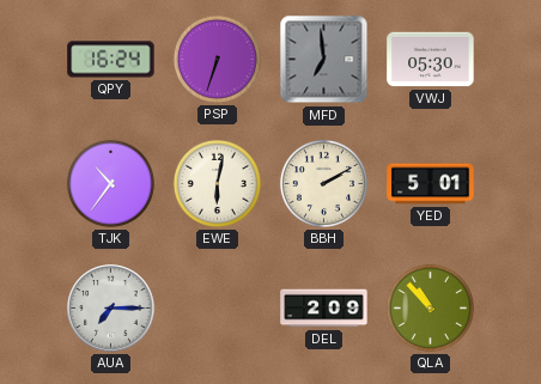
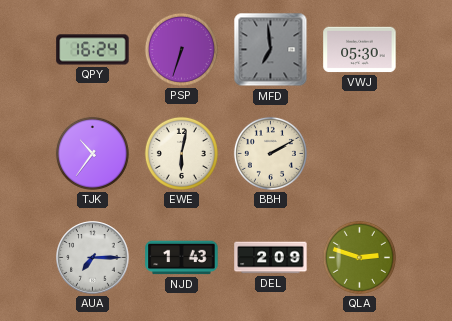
YED: 5:01 -> none (431, 184)
NJD: none -> 1:43 (182, 258)
QLA: 10:53 -> 2:48 (359, 257)
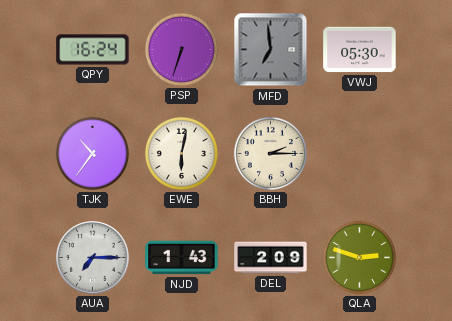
BBH: 2:10 -> 2:15 (270, 153)
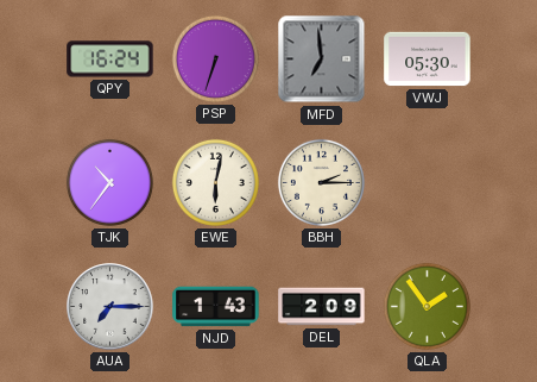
QLA: 2:48 -> 1:54 (427, 306)
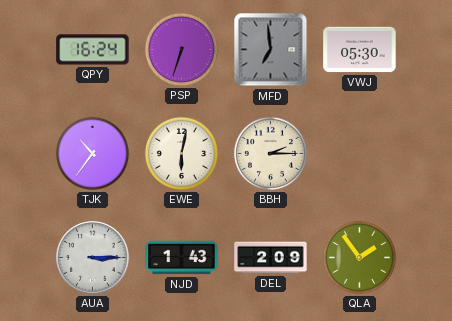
AUA: 7:15 -> 3:15 (93, 258)
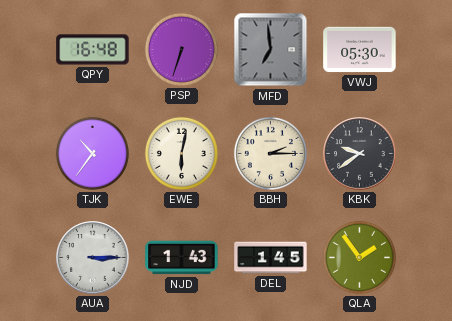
QPY: 16:24 -> 16:48 (93, 50)
KBK: none -> 9:39 (360, 154)
DEL: 2:09 -> 1:45 (271, 258)
